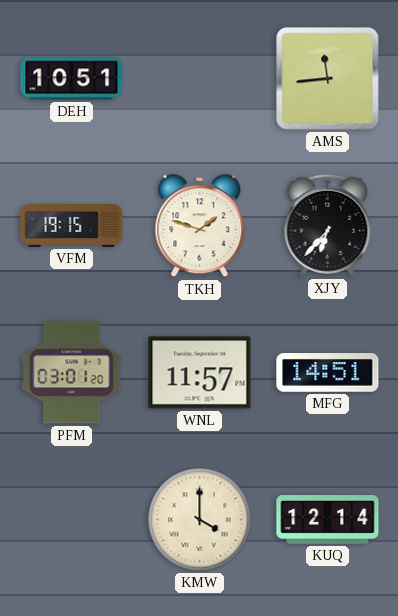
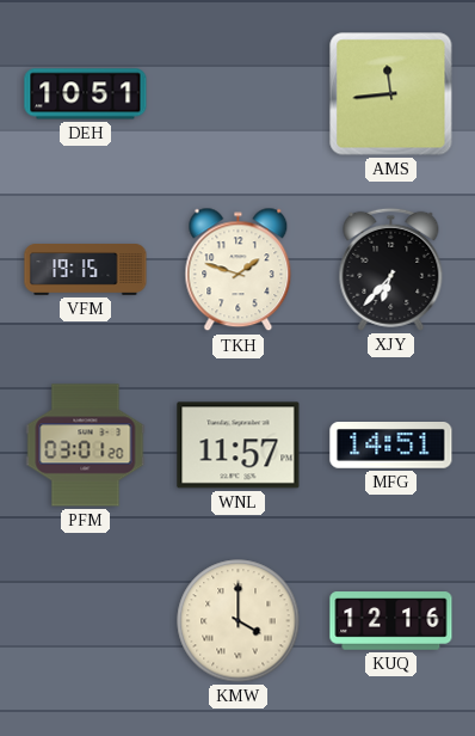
KUQ: 12:14 -> 12:16 (391, 621)
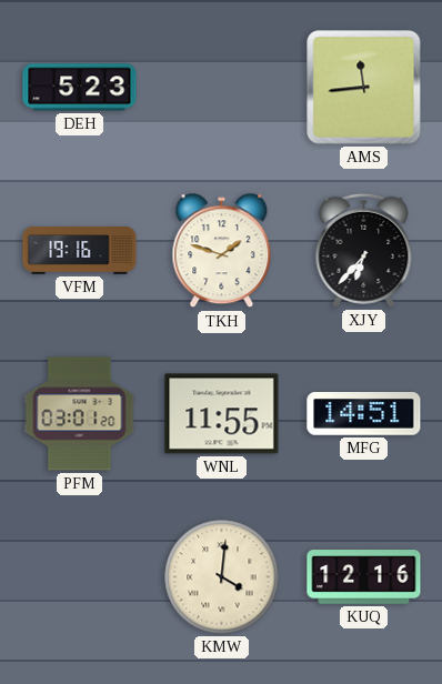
DEH: 10:51 -> 5:23 (80, 88)
VFM: 19:15 -> 19:16 (80, 251)
WNL: 11:57 -> 11:55 (222, 414)
KMW: 4:00 -> 4:01 (222, 577)
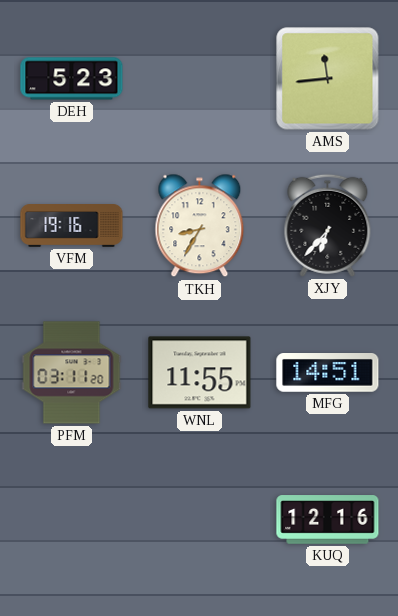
TKH: 1:48 -> 8:35 (200, 226)
PFM: 03:01 -> 03:11 (72, 373)
KMW: 4:01 -> none (222, 577)
